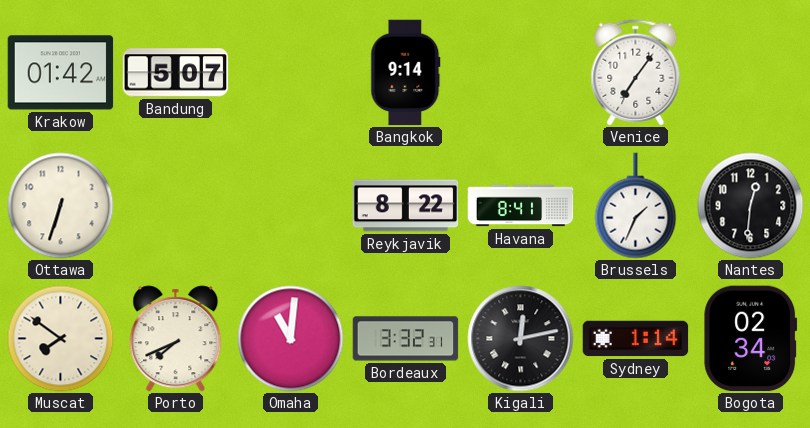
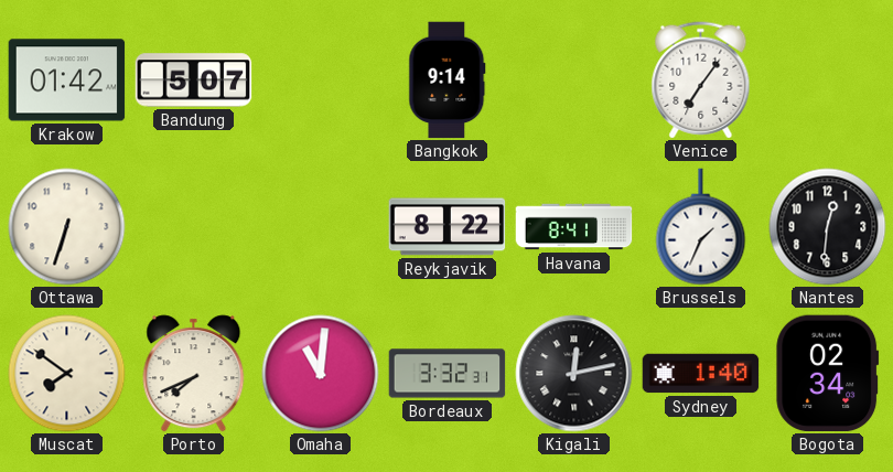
Sydney: 1:14 -> 1:40 (701, 374)
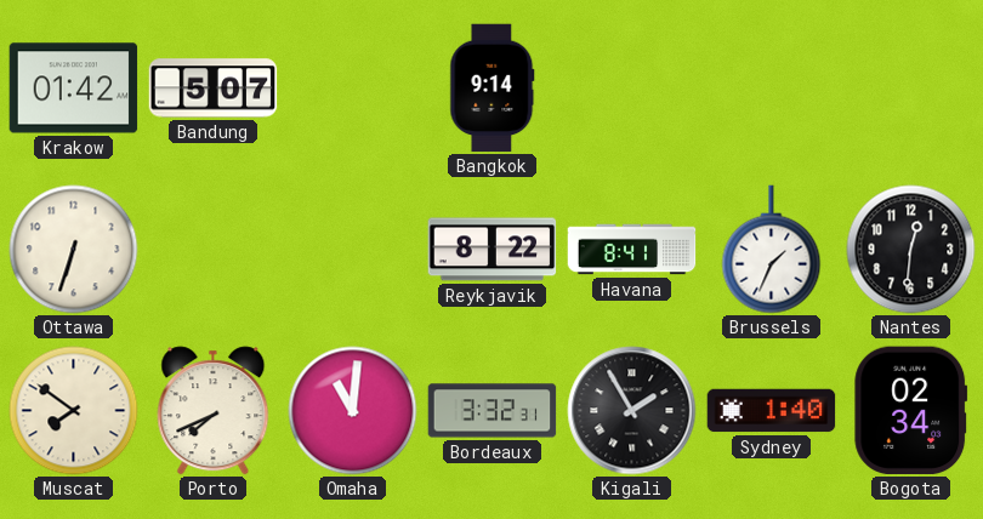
Venice: 7:06 -> none (701, 81)
Kigali: 12:13 -> 1:55 (632, 411)
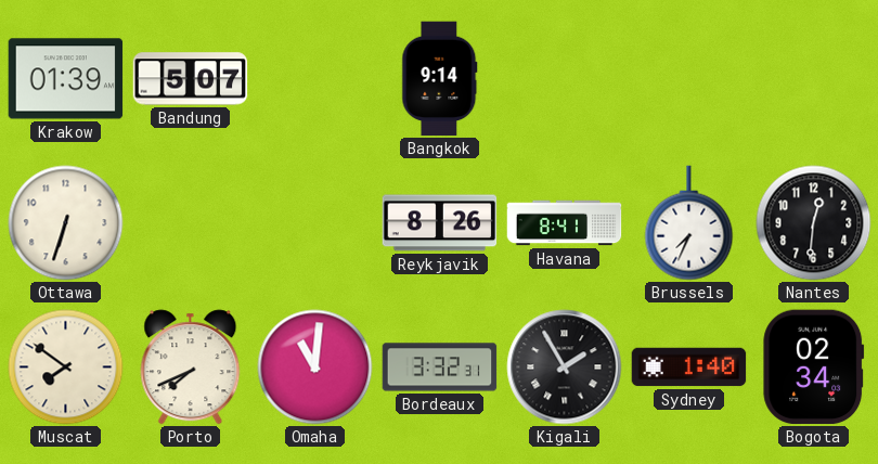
Krakow: 01:42 -> 01:39 (66, 79)
Reykjavik: 8:22 -> 8:26 (440, 223)
Brussels: 1:34 -> 7:34 (689, 223)
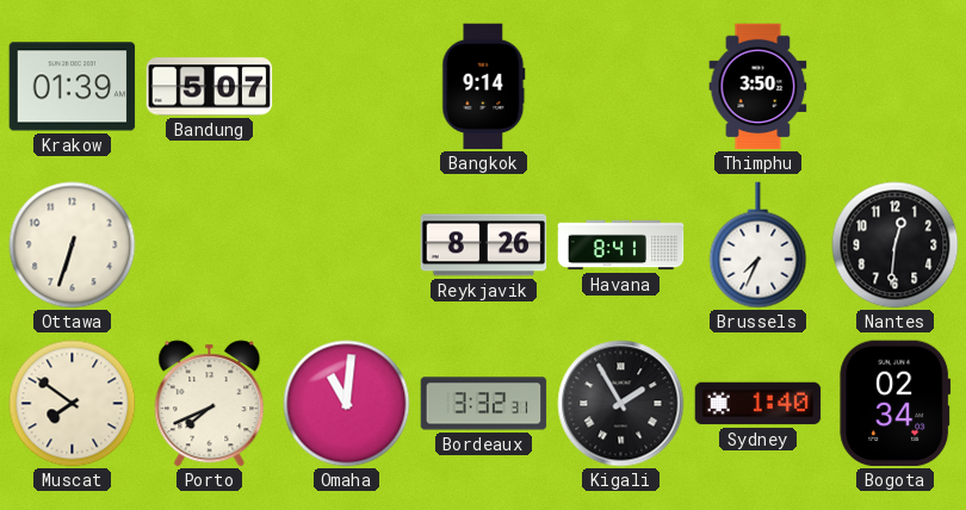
Thimphu: none -> 3:50 (758, 87)
